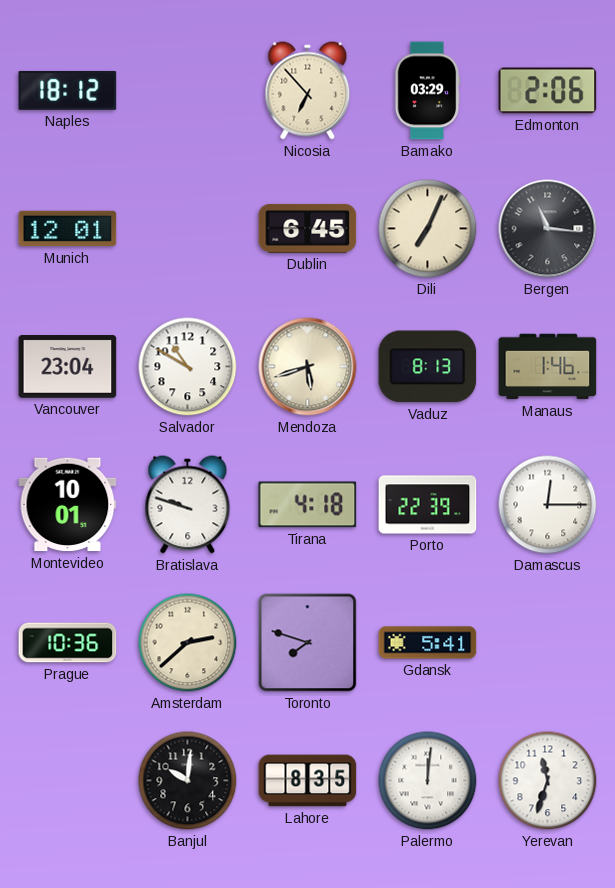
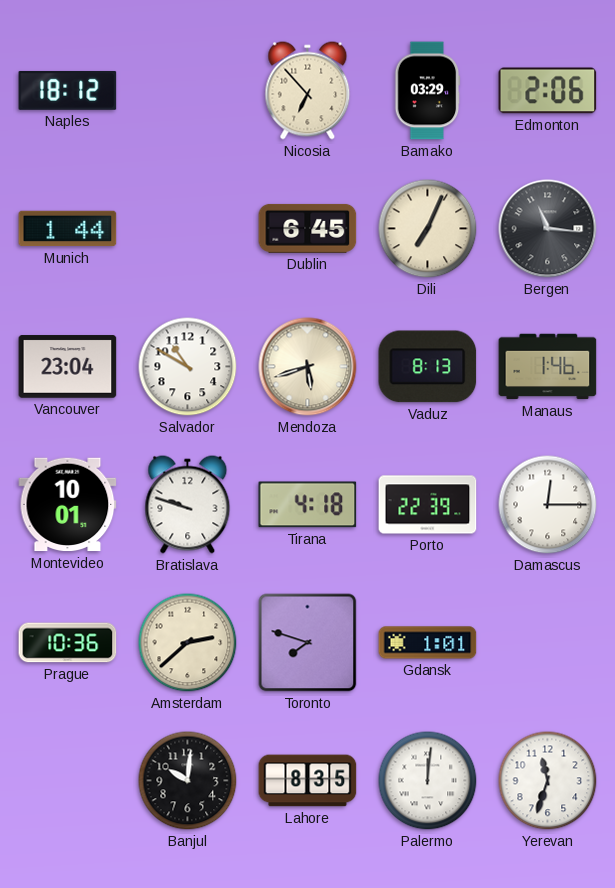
Munich: 12:01 -> 1:44 (68, 229)
Gdansk: 5:41 -> 1:01 (428, 643)
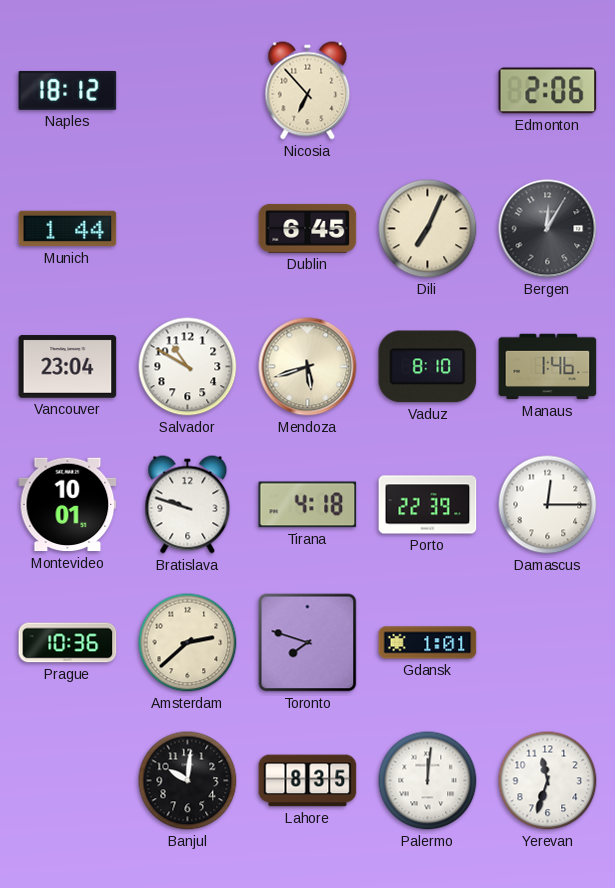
Bamako: 03:29 -> none (427, 91)
Bergen: 11:16 -> 12:05 (548, 229)
Vaduz: 8:13 -> 8:10 (428, 367)
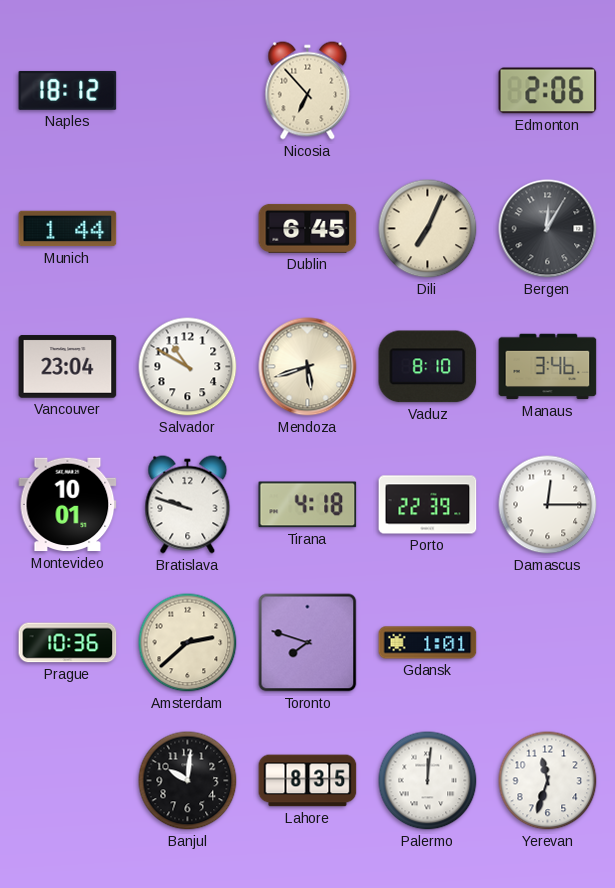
Manaus: 1:46 -> 3:46 (548, 367)
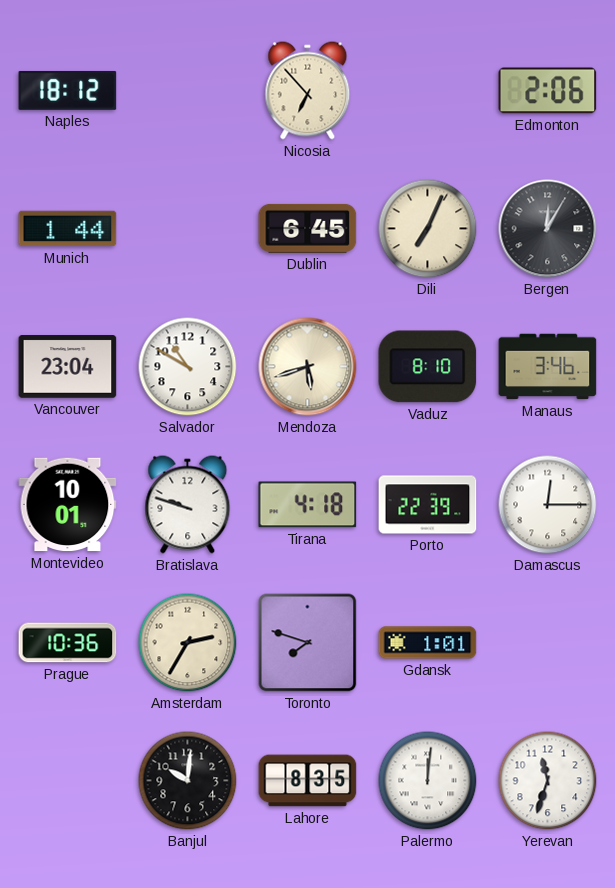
Amsterdam: 2:38 -> 2:35 (188, 643)
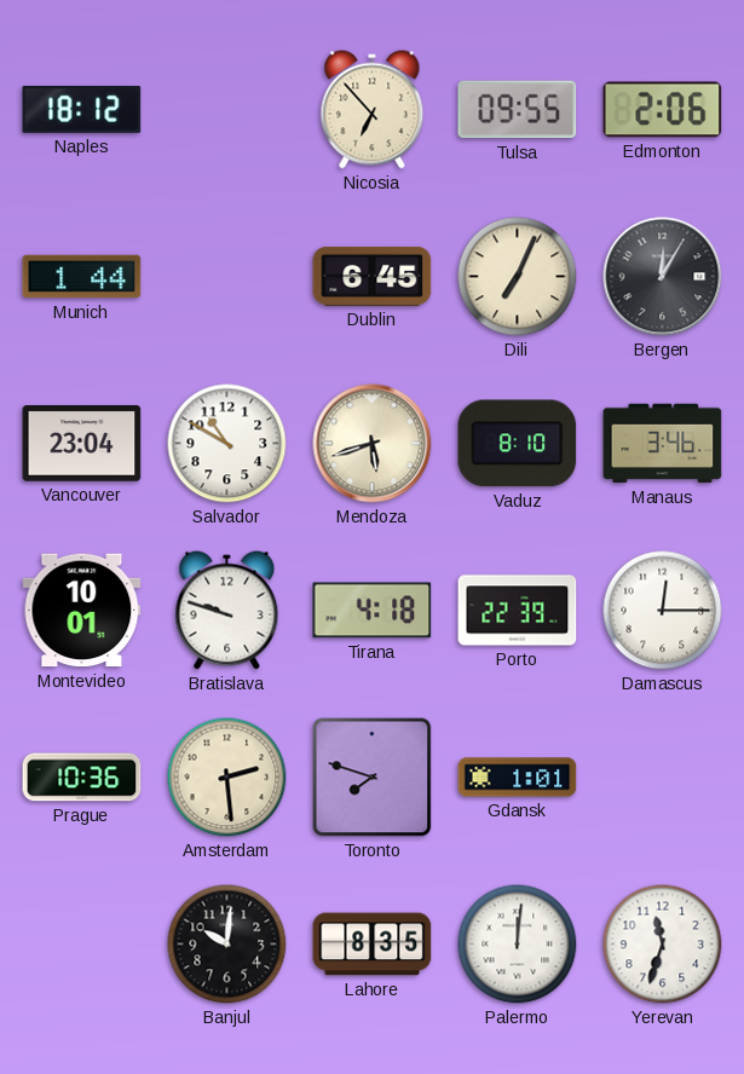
Tulsa: none -> 09:55 (518, 110)
Amsterdam: 2:35 -> 2:29 (227, 778)
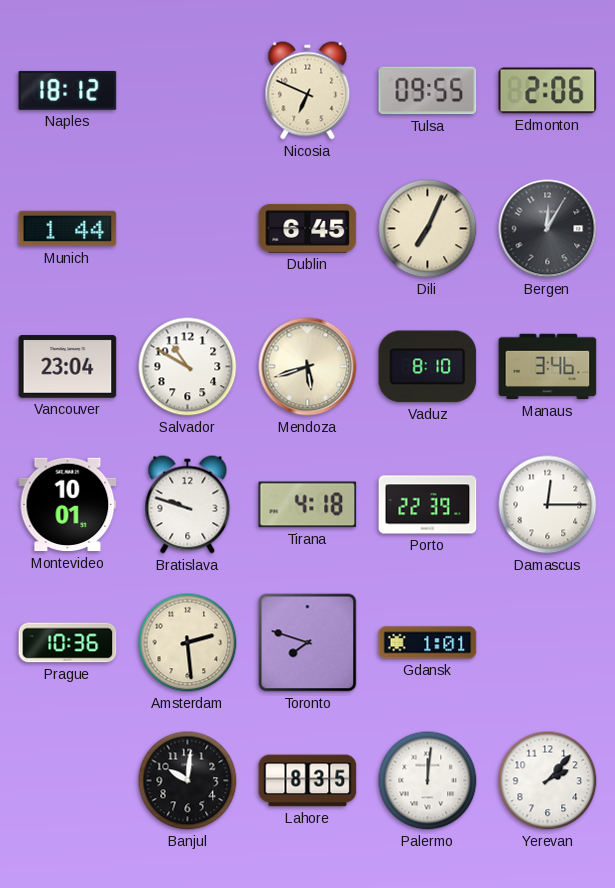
Nicosia: 6:53 -> 6:49 (308, 91)
Yerevan: 11:33 -> 2:07 (548, 781)
